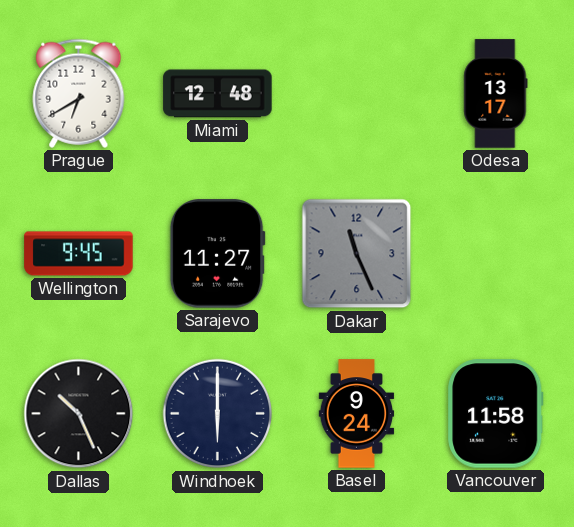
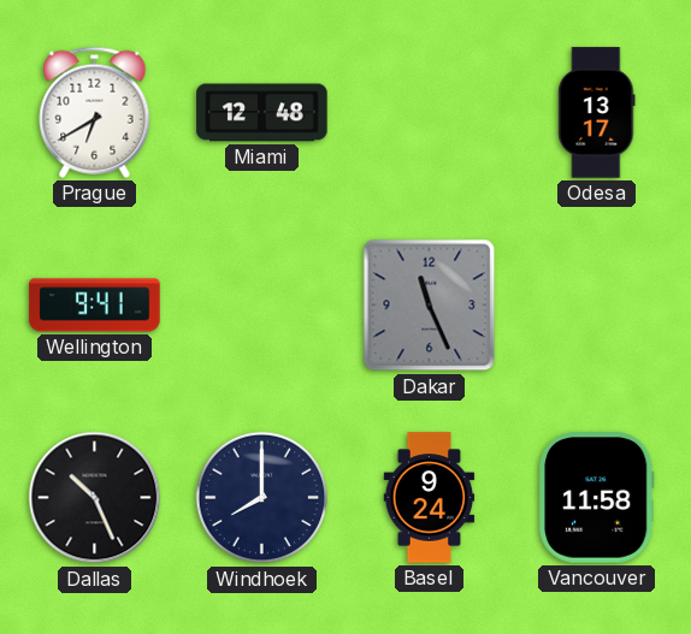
Wellington: 9:45 -> 9:41 (95, 306)
Sarajevo: 11:27 -> none (217, 254)
Windhoek: 6:00 -> 8:00 (262, 498)
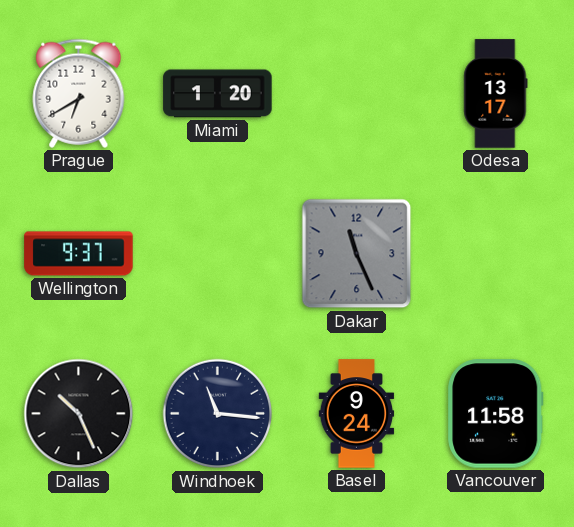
Miami: 12:48 -> 1:20 (218, 94)
Wellington: 9:41 -> 9:37 (79, 254)
Windhoek: 8:00 -> 11:16 (218, 414)
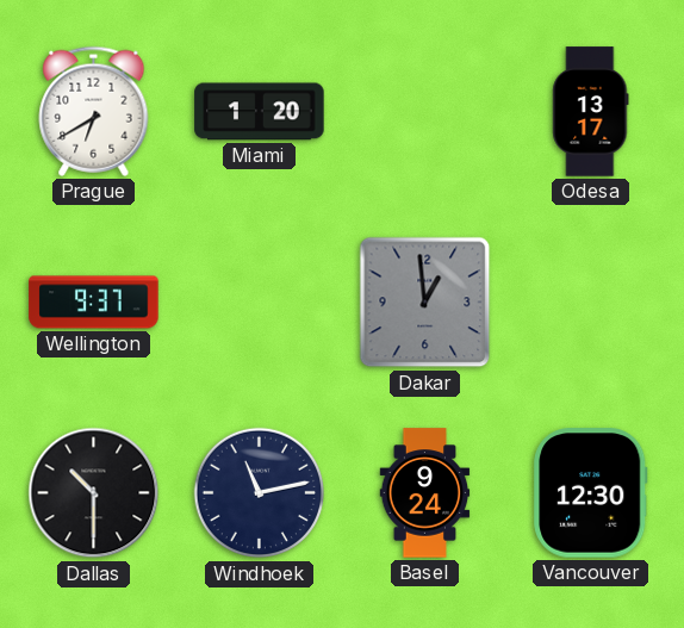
Dakar: 11:26 -> 12:59 (425, 303)
Dallas: 10:26 -> 10:30 (94, 493)
Windhoek: 11:16 -> 11:13 (260, 493)
Vancouver: 11:58 -> 12:30 (591, 493)
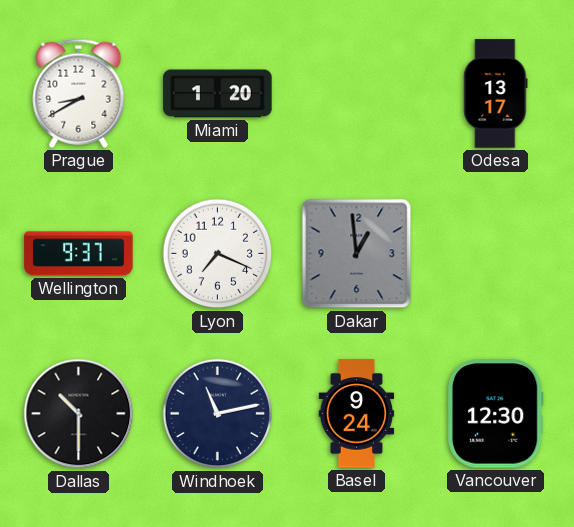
Prague: 6:40 -> 8:40 (79, 93)
Lyon: none -> 7:19 (218, 254)
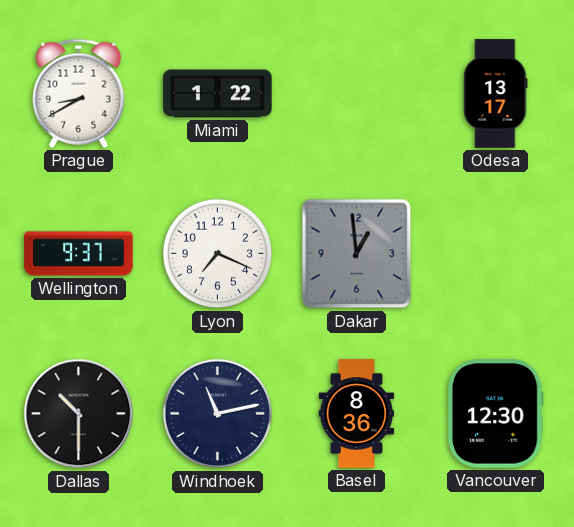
Miami: 1:20 -> 1:22 (218, 94)
Basel: 9:24 -> 8:36 (357, 414)
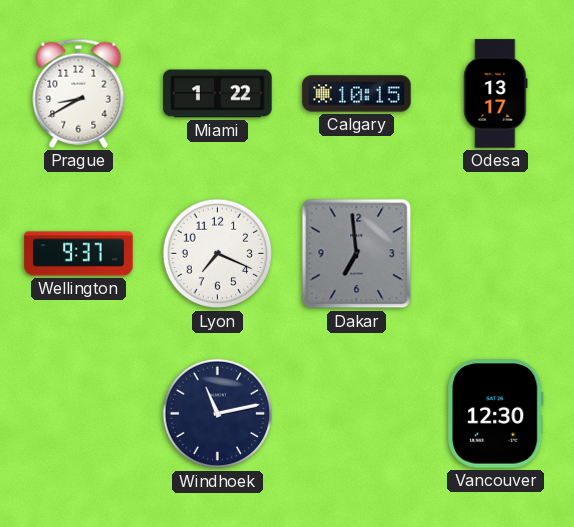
Calgary: none -> 10:15 (357, 94)
Dakar: 12:59 -> 6:59 (357, 254)
Dallas: 10:30 -> none (79, 414)
Basel: 8:36 -> none (357, 414)
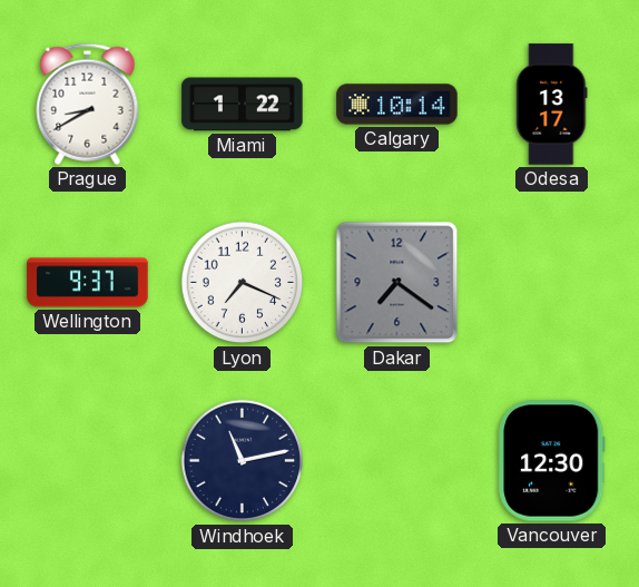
Calgary: 10:15 -> 10:14 (397, 105)
Dakar: 6:59 -> 7:21 (397, 283)
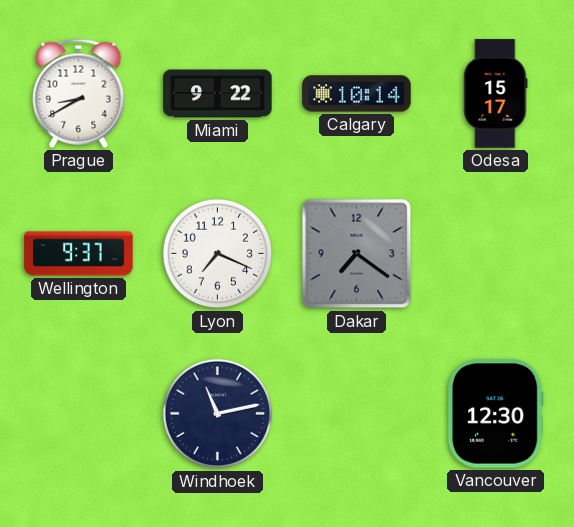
Miami: 1:22 -> 9:22 (218, 94)
Odesa: 13:17 -> 15:17 (496, 94)
